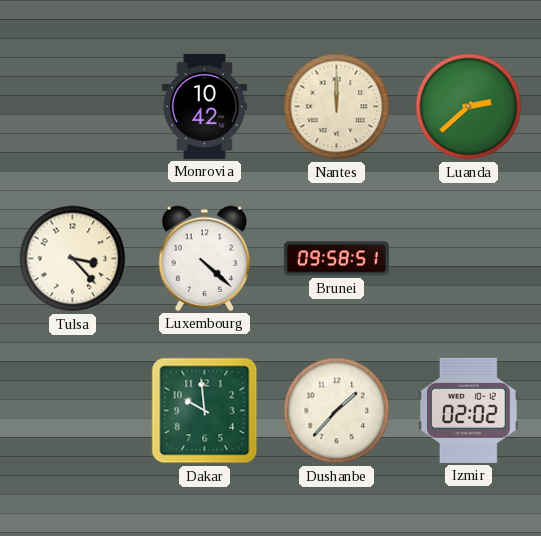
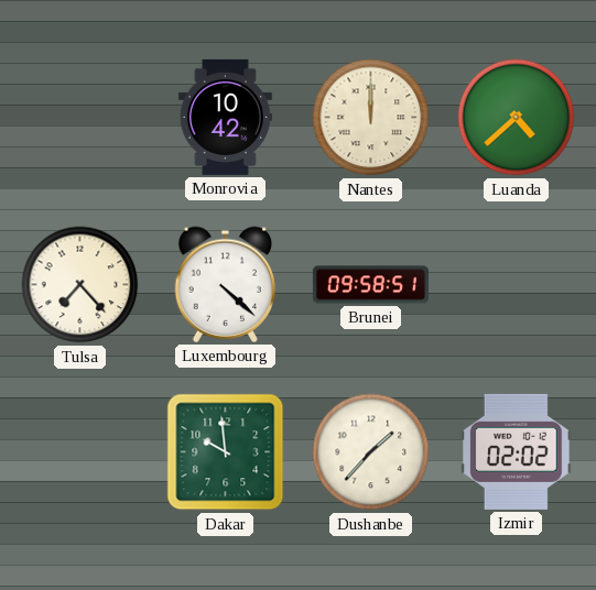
Luanda: 2:38 -> 4:38 (517, 118)
Tulsa: 3:23 -> 7:23 (80, 285)
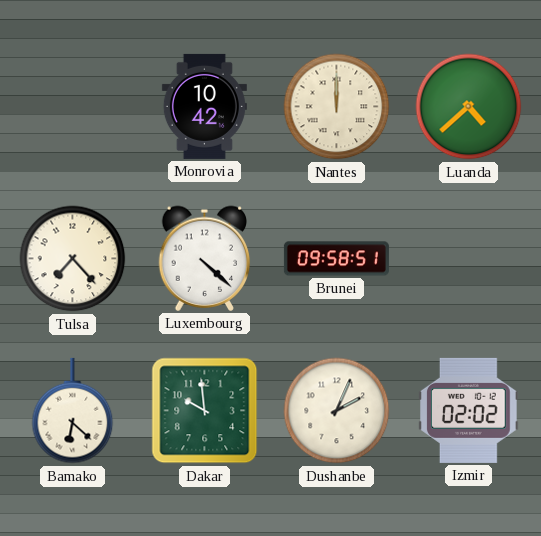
Bamako: none -> 6:22 (73, 411)
Dushanbe: 1:37 -> 2:04 (337, 411)
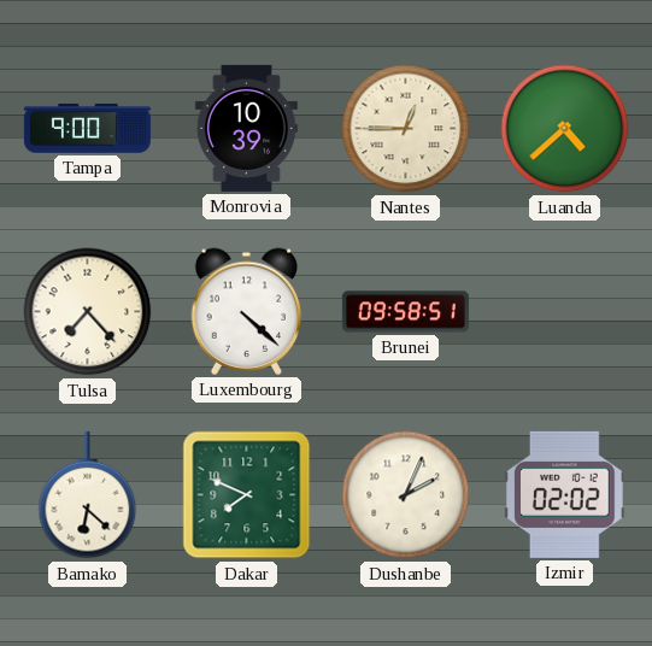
Tampa: none -> 9:00 (87, 129)
Monrovia: 10:42 -> 10:39 (246, 128)
Nantes: 12:00 -> 12:45 (406, 129)
Dakar: 9:59 -> 7:49 (247, 495)
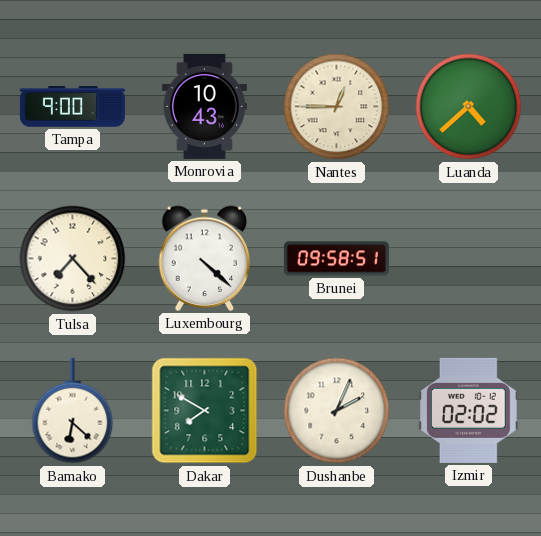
Monrovia: 10:39 -> 10:43 (204, 106)
Dakar: 7:49 -> 7:50 (205, 411)
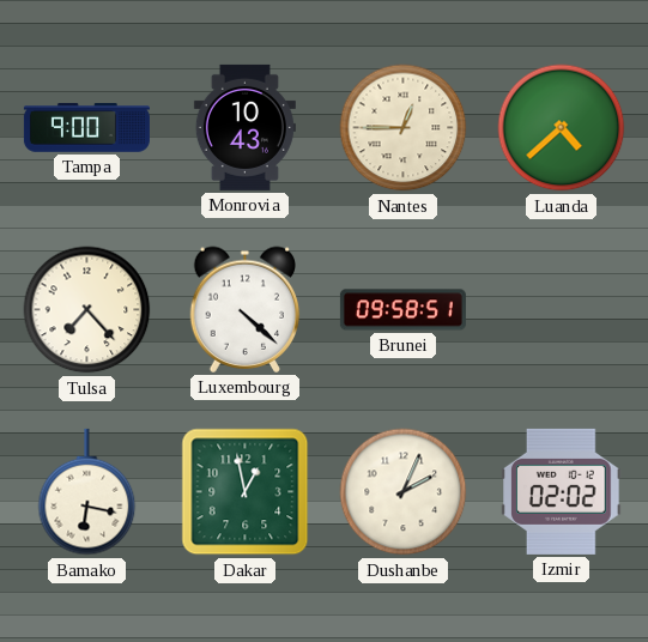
Bamako: 6:22 -> 6:17 (87, 492)
Dakar: 7:50 -> 12:58 (246, 492)
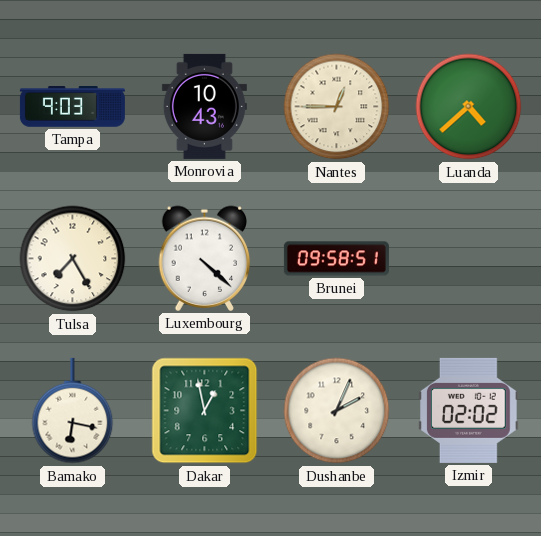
Tampa: 9:00 -> 9:03 (72, 107)
Tulsa: 7:23 -> 7:25 (73, 259)
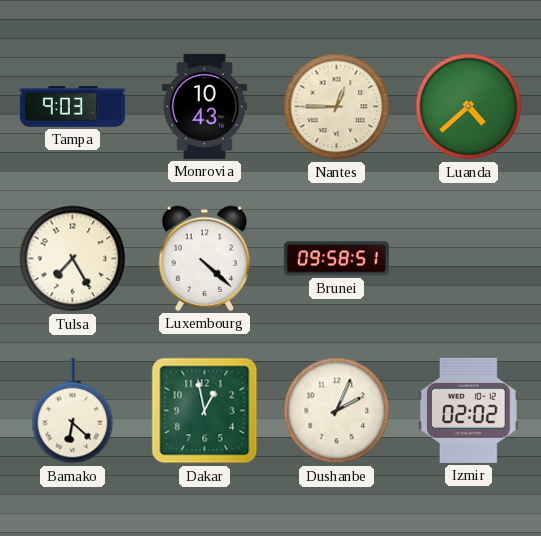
Bamako: 6:17 -> 6:22 (73, 411)
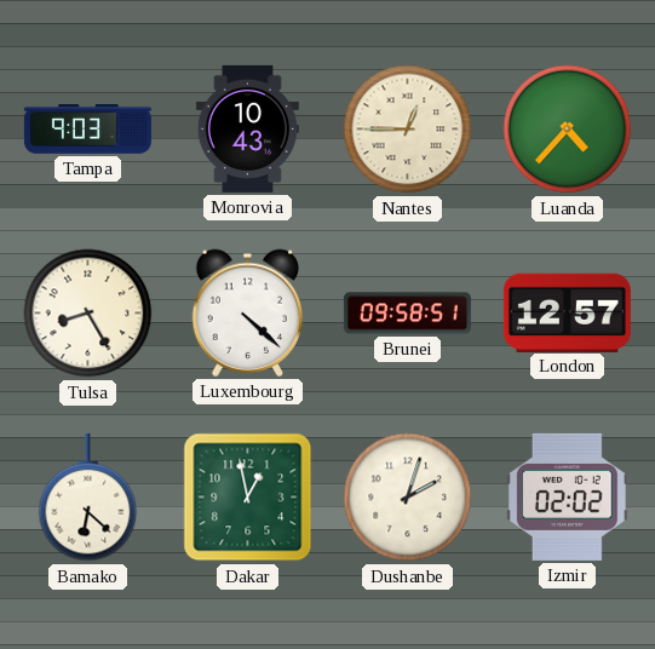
Luanda: 4:38 -> 4:37 (568, 130)
Tulsa: 7:25 -> 8:25 (88, 314)
London: none -> 12:57 (567, 312)
Dushanbe: 2:04 -> 2:03 (408, 498)
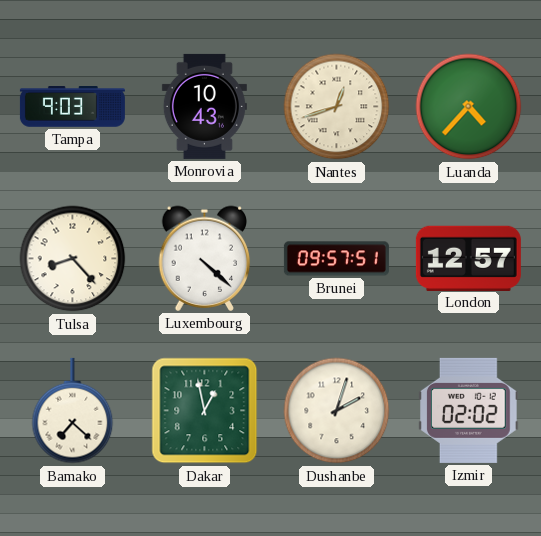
Nantes: 12:45 -> 12:42 (337, 107)
Tulsa: 8:25 -> 8:23 (73, 259)
Brunei: 09:58 -> 09:57 (336, 259)
Bamako: 6:22 -> 7:22 (73, 411)
